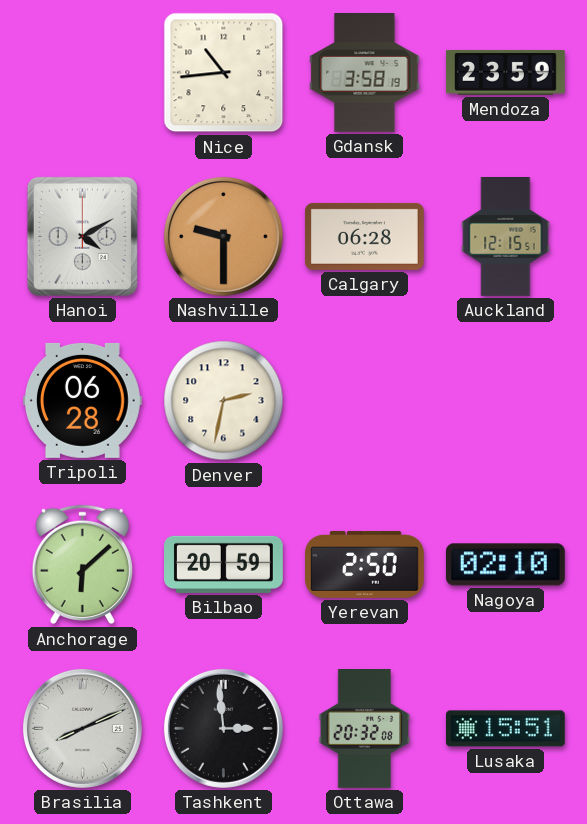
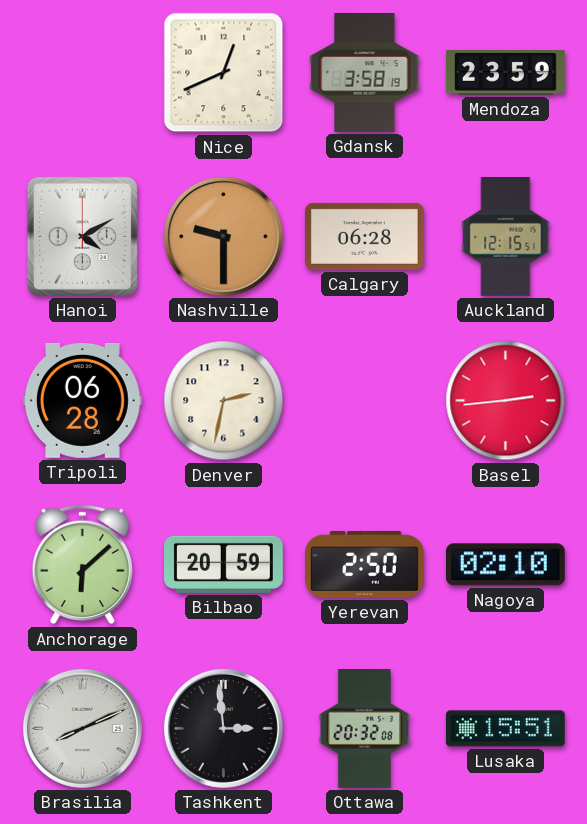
Nice: 10:44 -> 12:41 (224, 73)
Basel: none -> 2:44 (506, 401)
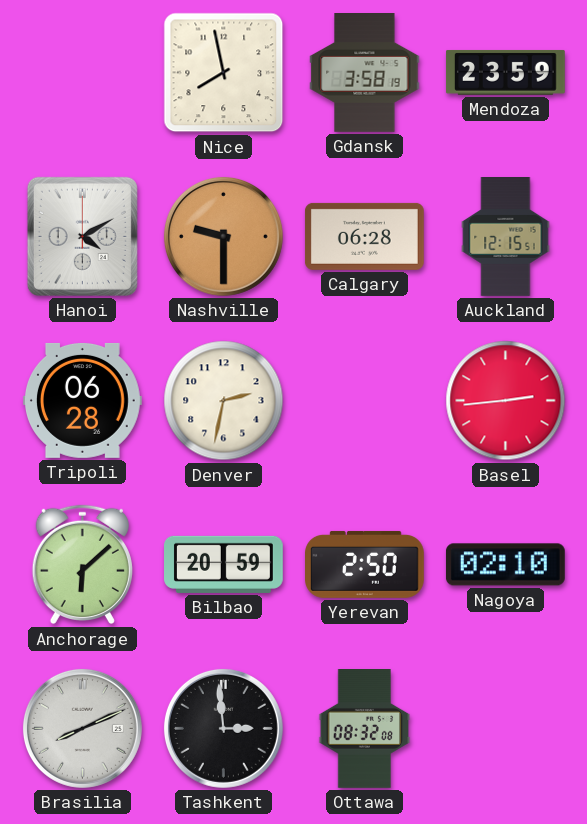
Nice: 12:41 -> 7:58 (224, 73)
Ottawa: 20:32 -> 08:32 (365, 729)
Lusaka: 15:51 -> none (505, 729)
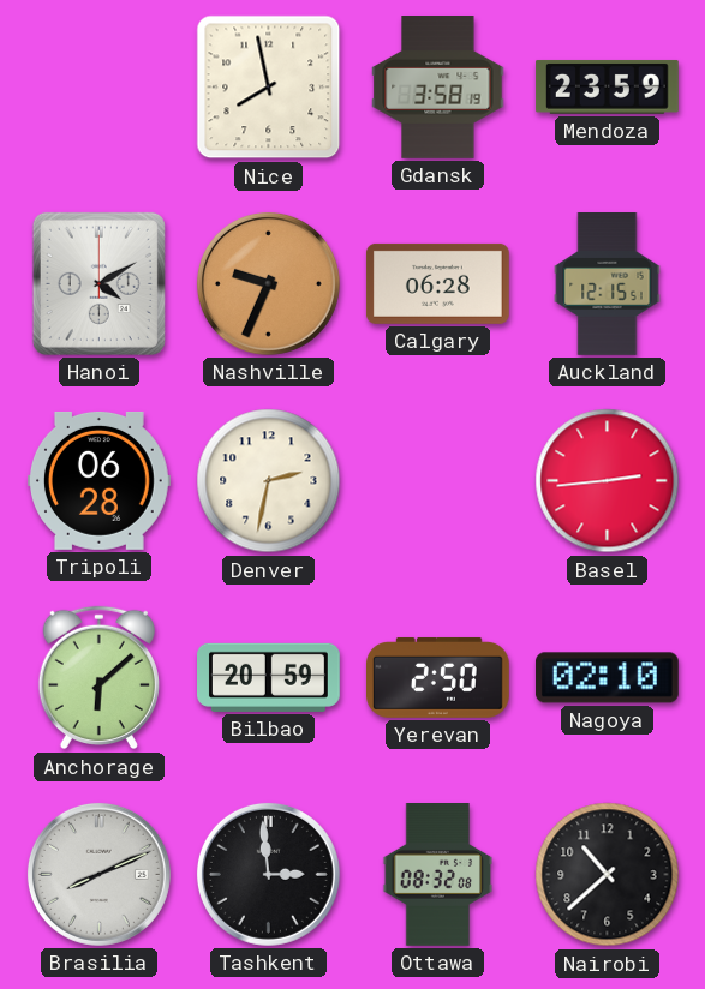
Nashville: 9:30 -> 9:34 (268, 283)
Nairobi: none -> 10:38 (608, 875)
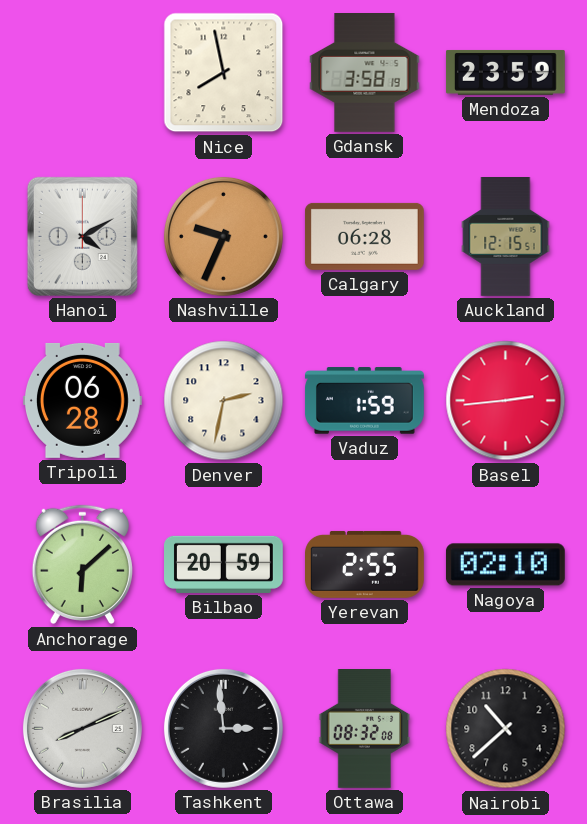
Vaduz: none -> 1:59 (364, 401)
Yerevan: 2:50 -> 2:55 (365, 564)
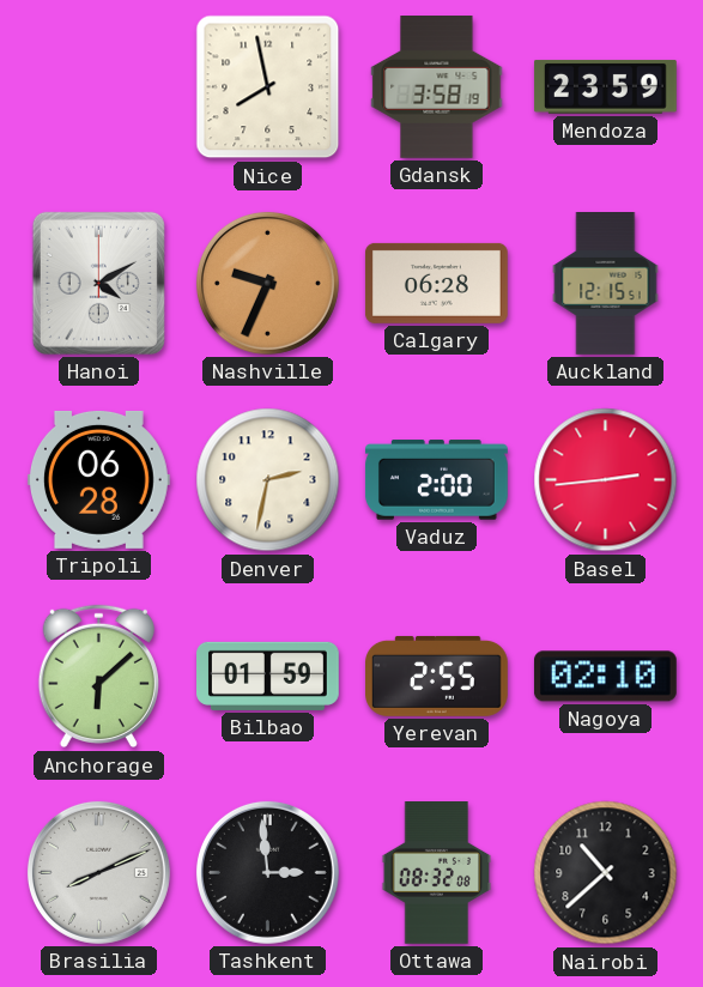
Vaduz: 1:59 -> 2:00 (436, 480)
Bilbao: 20:59 -> 01:59 (268, 676)
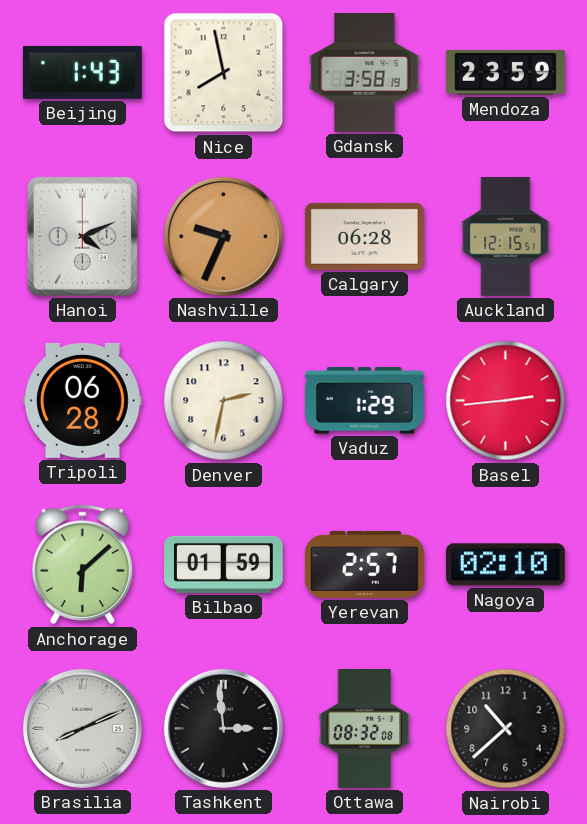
Beijing: none -> 1:43 (82, 72)
Hanoi: 4:10 -> 4:11 (82, 236)
Vaduz: 2:00 -> 1:29 (364, 401)
Yerevan: 2:55 -> 2:57 (365, 564)
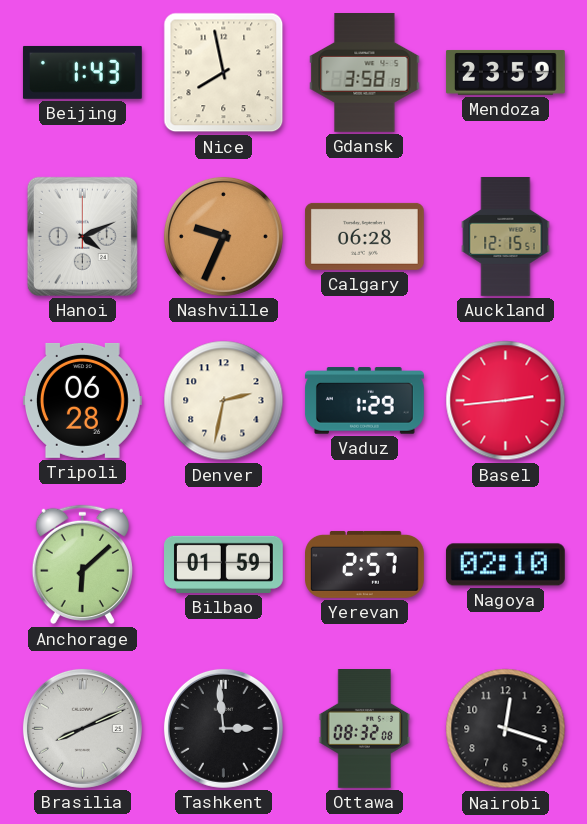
Nairobi: 10:38 -> 12:18 (506, 729)
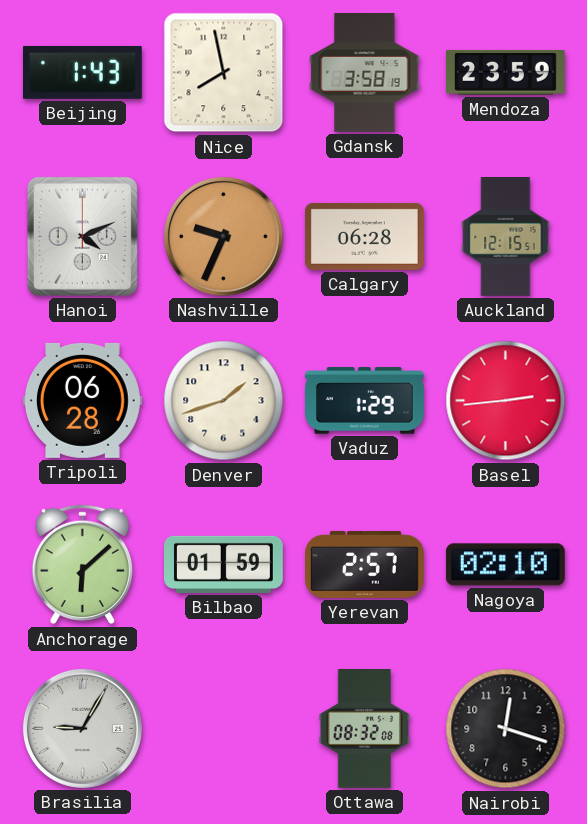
Denver: 2:32 -> 1:42 (224, 401)
Brasilia: 8:11 -> 9:05 (82, 728)
Tashkent: 2:59 -> none (223, 728)
